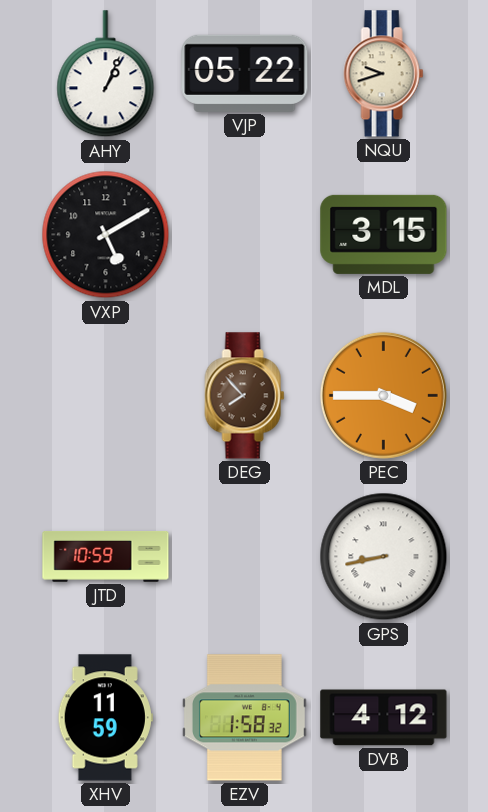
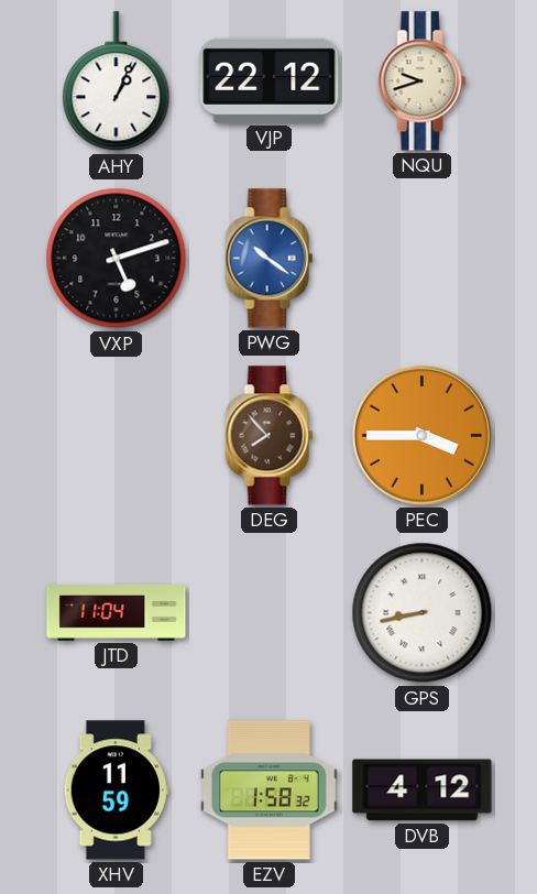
VJP: 05:22 -> 22:12 (270, 80)
VXP: 5:10 -> 5:12 (117, 259)
PWG: none -> 10:21 (270, 259)
MDL: 3:15 -> none (384, 234)
JTD: 10:59 -> 11:04 (117, 613)
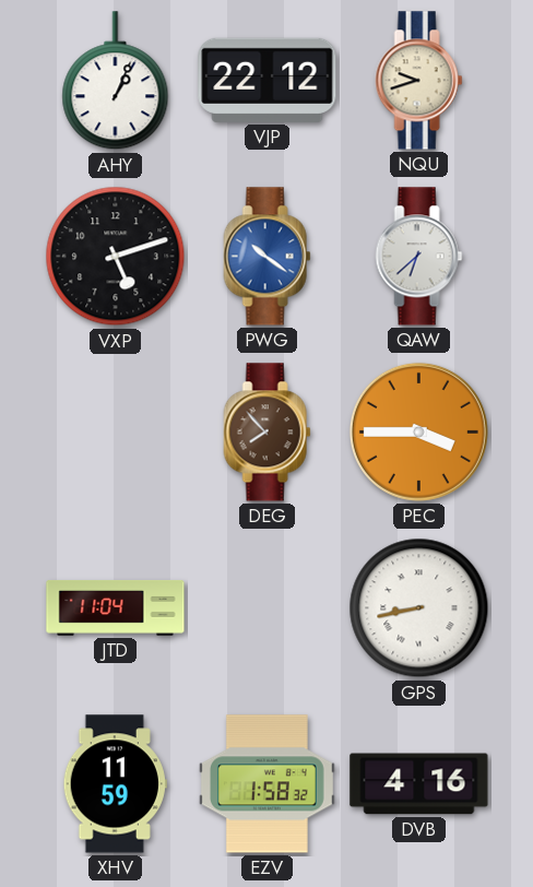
QAW: none -> 6:38 (419, 257)
DVB: 4:12 -> 4:16 (419, 784)
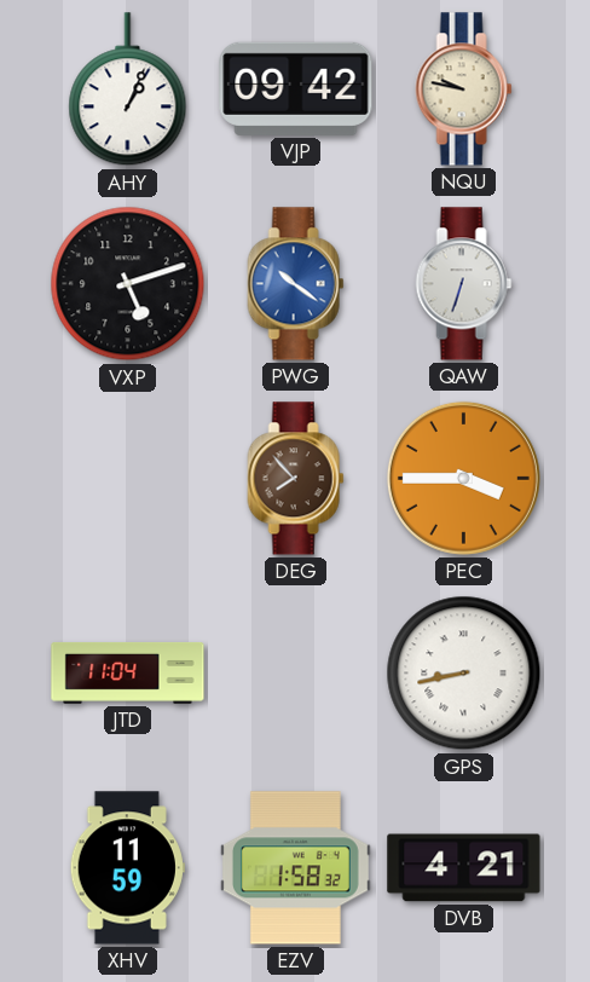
VJP: 22:12 -> 09:42 (296, 88)
NQU: 9:42 -> 9:47 (464, 89)
QAW: 6:38 -> 6:33 (464, 284)
DVB: 4:16 -> 4:21 (464, 868)
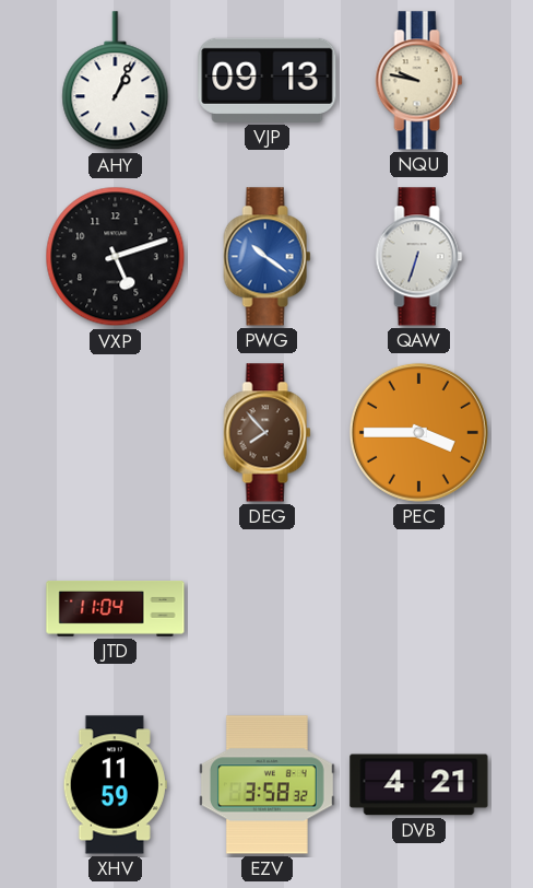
VJP: 09:42 -> 09:13 (268, 80)
GPS: 8:43 -> none (464, 674)
EZV: 1:58 -> 3:58 (266, 785)
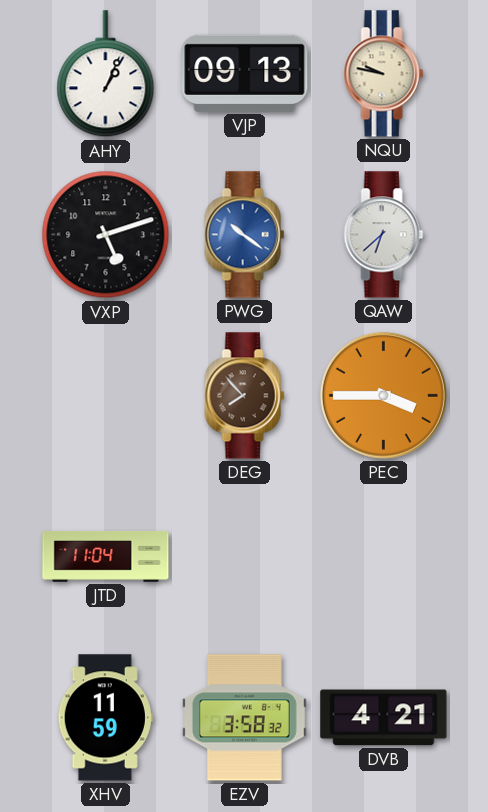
QAW: 6:33 -> 6:38 (384, 235)
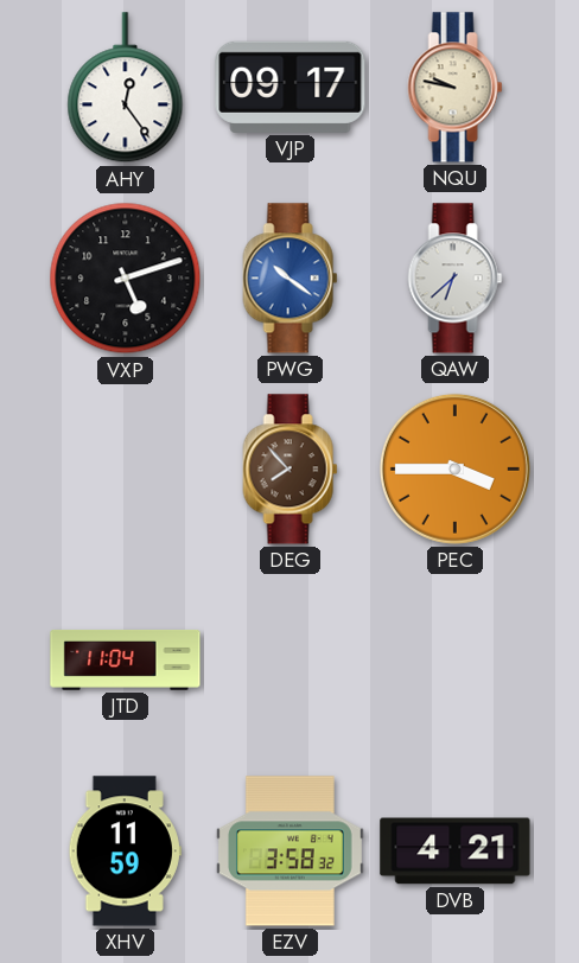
AHY: 1:04 -> 12:24 (126, 88)
VJP: 09:13 -> 09:17 (291, 87)
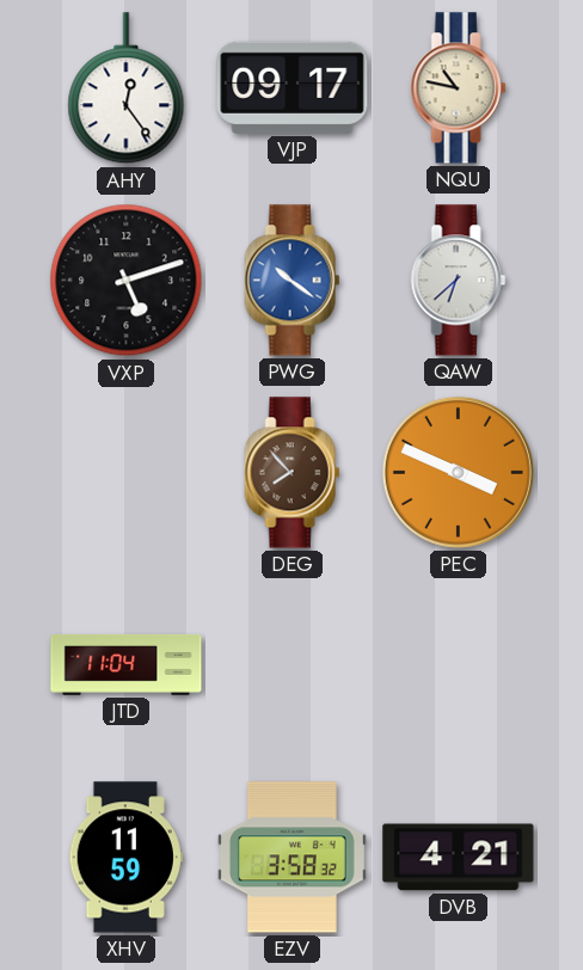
NQU: 9:47 -> 10:47 (459, 88)
PEC: 3:45 -> 3:49 (458, 472)
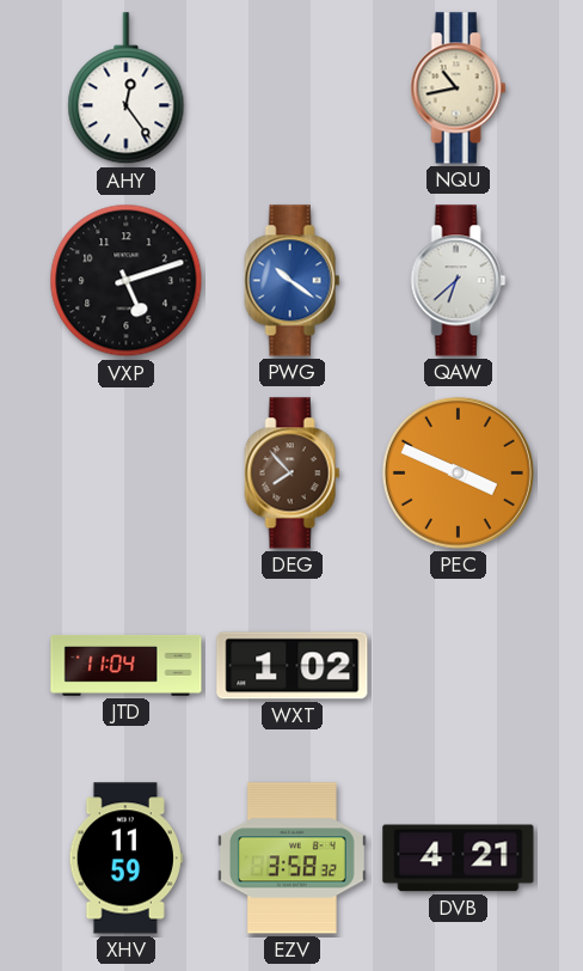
VJP: 09:17 -> none (293, 87)
NQU: 10:47 -> 10:43 (459, 88)
WXT: none -> 1:02 (293, 666)
